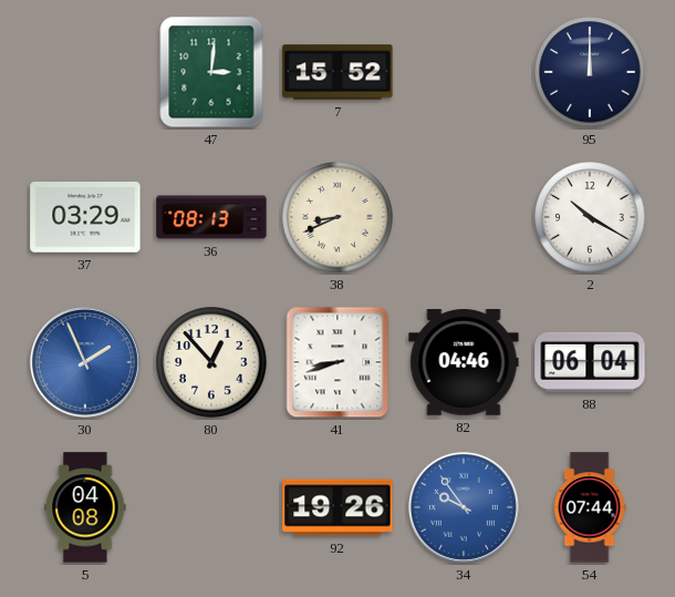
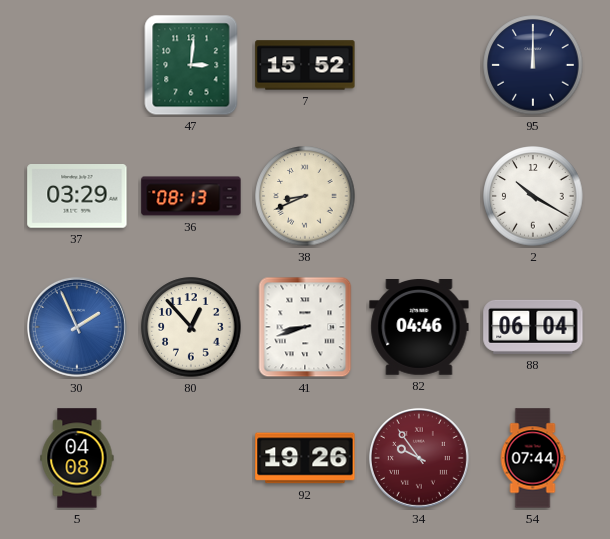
34 dial: blue -> burgundy (419, 458)
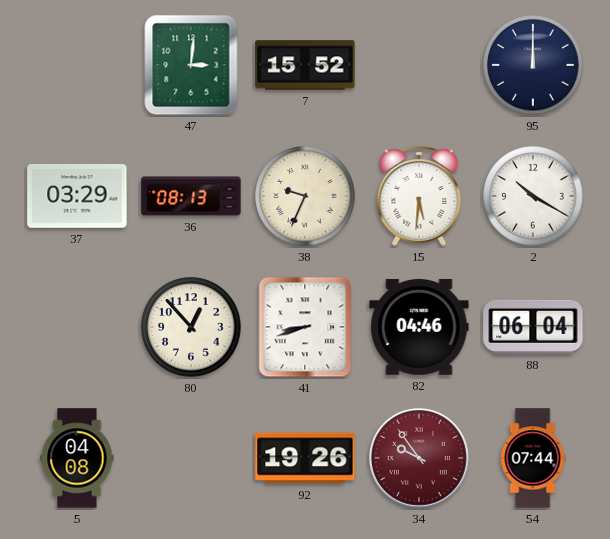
38: 8:41 -> 9:34 (305, 196)
15: none -> 5:31 (419, 196)
30: 1:56 -> none (77, 327)
